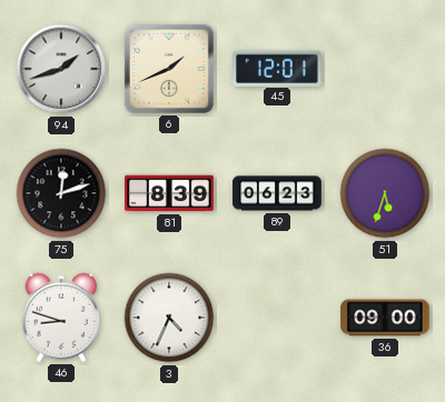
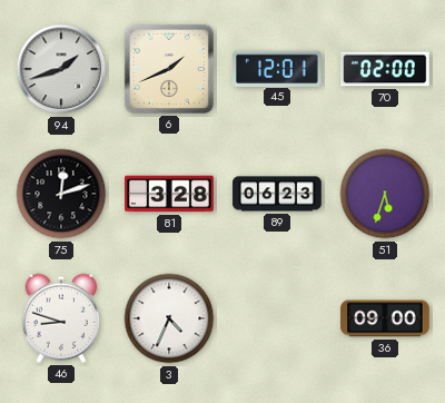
70: none -> 02:00 (386, 69)
81: 8:39 -> 3:28 (169, 194)
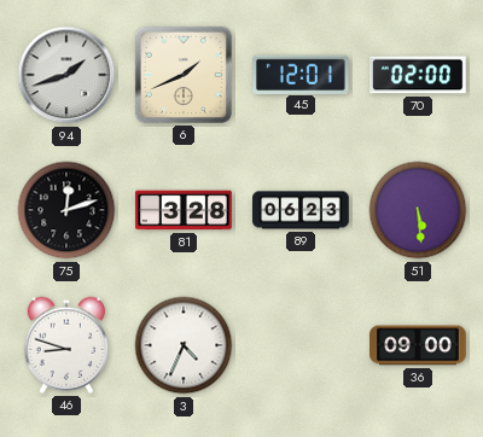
51: 5:33 -> 5:29 (418, 210)
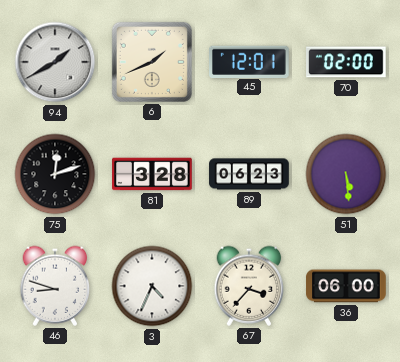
94: 1:42 -> 1:40 (55, 62)
67: none -> 3:37 (249, 286)
36: 09:00 -> 06:00 (346, 286)
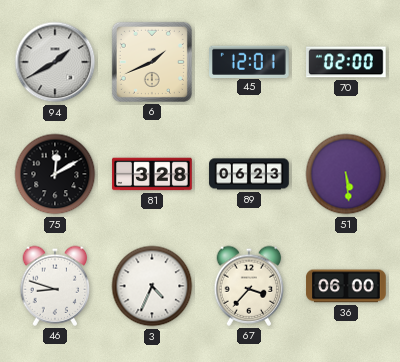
75: 12:12 -> 12:10 (55, 174)
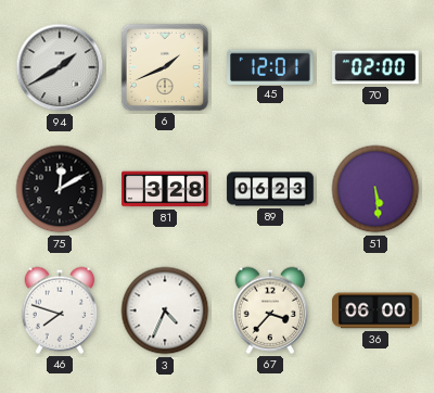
46: 8:48 -> 7:48 (60, 310)
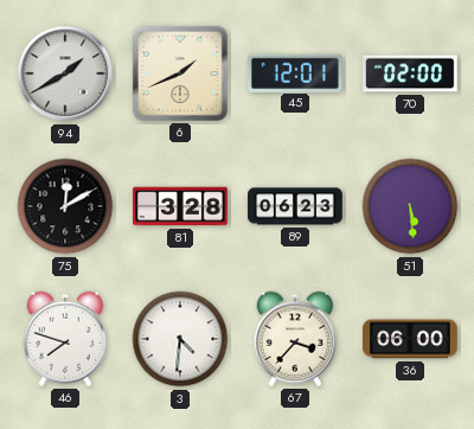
3: 4:34 -> 4:31 (180, 339)
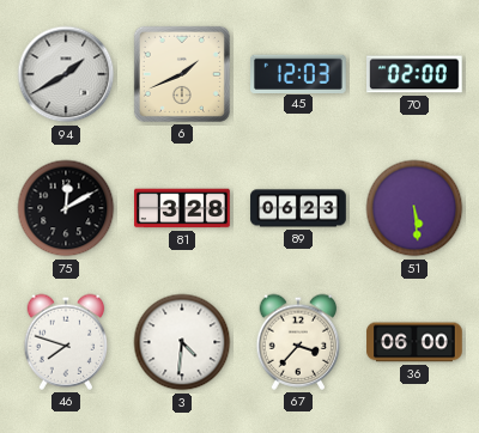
45: 12:01 -> 12:03 (299, 73)
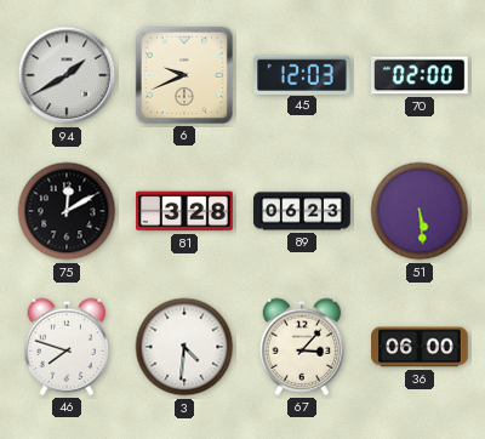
6: 1:41 -> 9:41 (184, 75)
67: 3:37 -> 3:07 (302, 347)
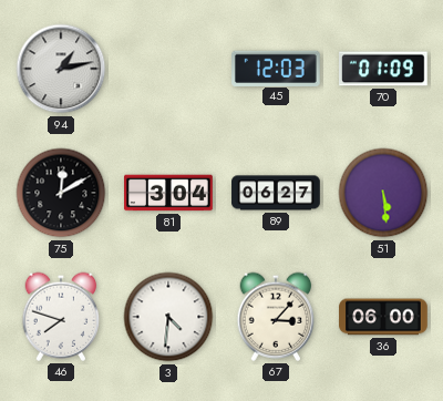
94: 1:40 -> 1:13 (61, 69)
6: 9:41 -> none (184, 75)
70: 02:00 -> 01:09 (384, 69)
81: 3:28 -> 3:04 (168, 193)
89: 06:23 -> 06:27 (276, 193)
